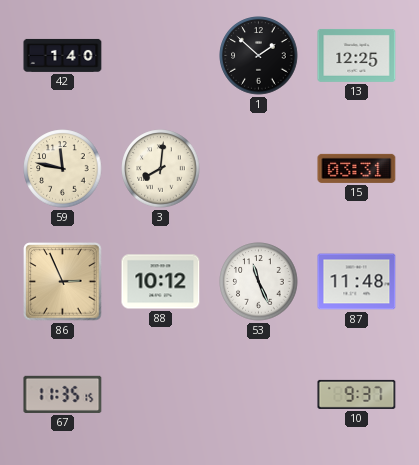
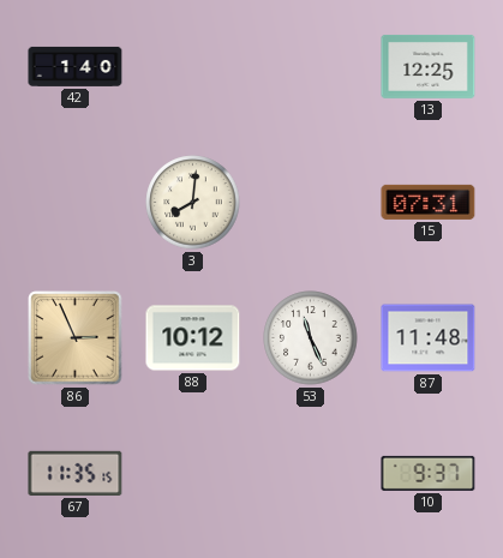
1: 1:52 -> none (259, 56)
59: 11:47 -> none (63, 169)
15: 03:31 -> 07:31 (429, 202)
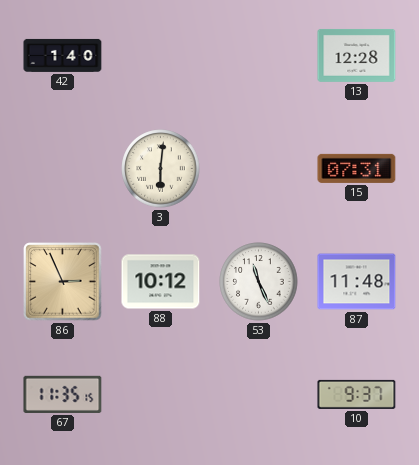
13: 12:25 -> 12:28 (357, 55)
3: 8:01 -> 6:01 (161, 169)
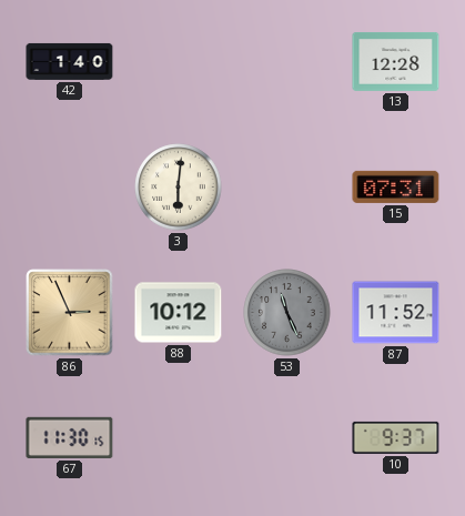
53 dial: white -> grey (287, 313)
87: 11:48 -> 11:52 (396, 313)
67: 11:35 -> 11:30 (70, 437)
